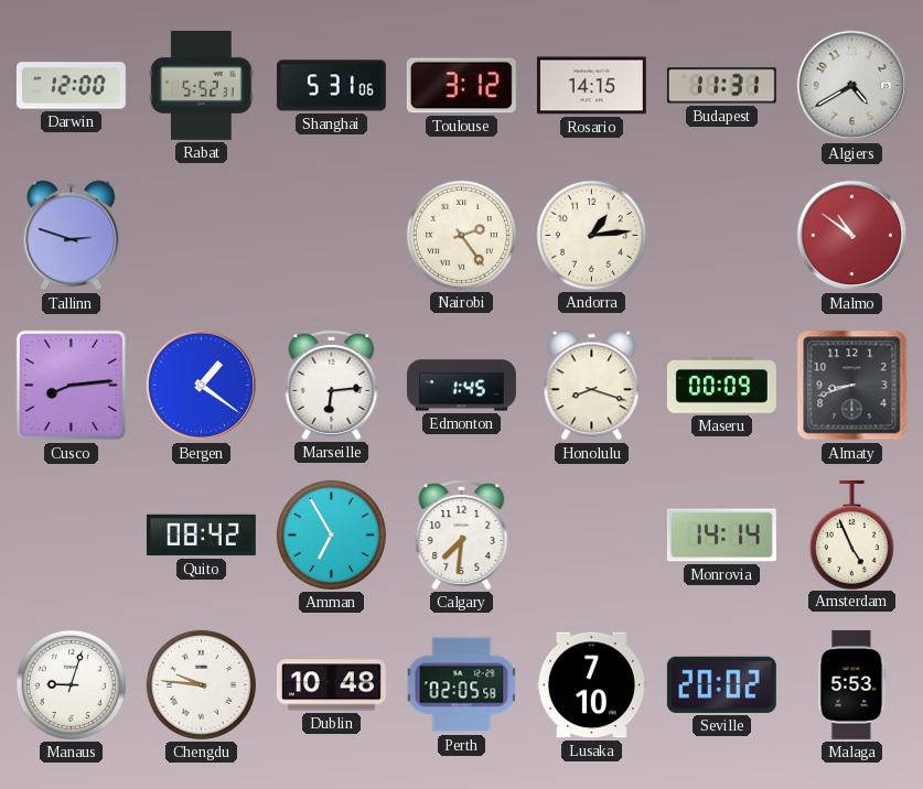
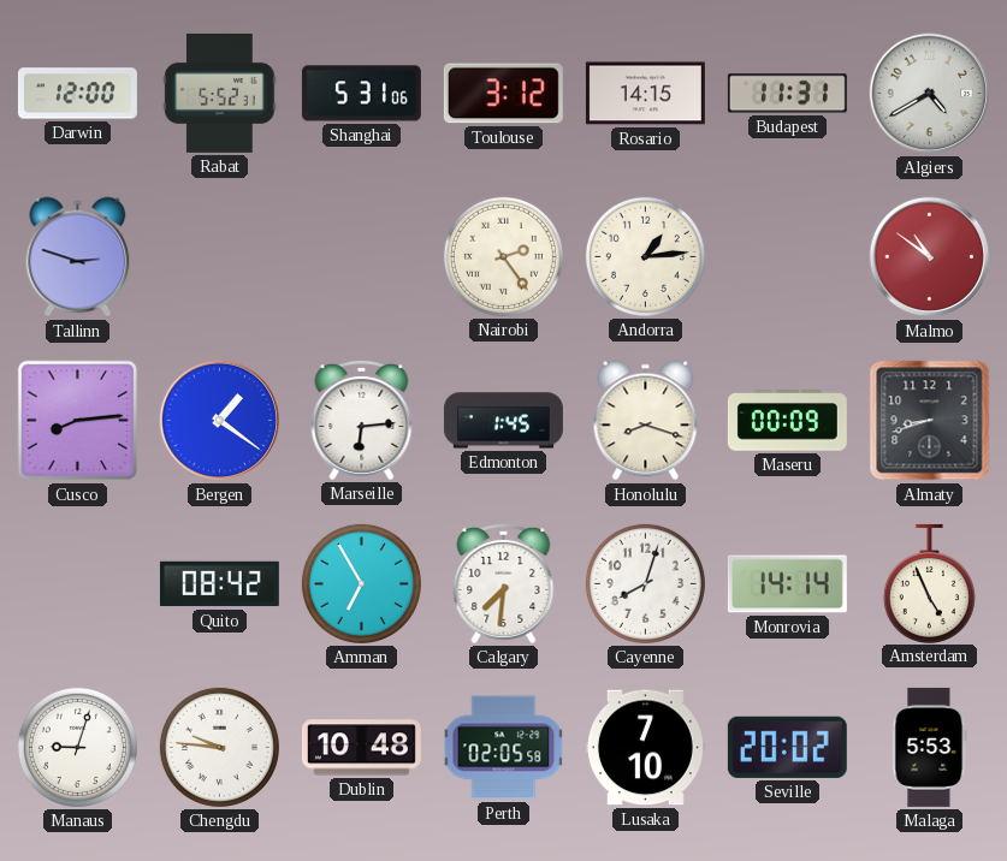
Cayenne: none -> 8:03 (645, 583)
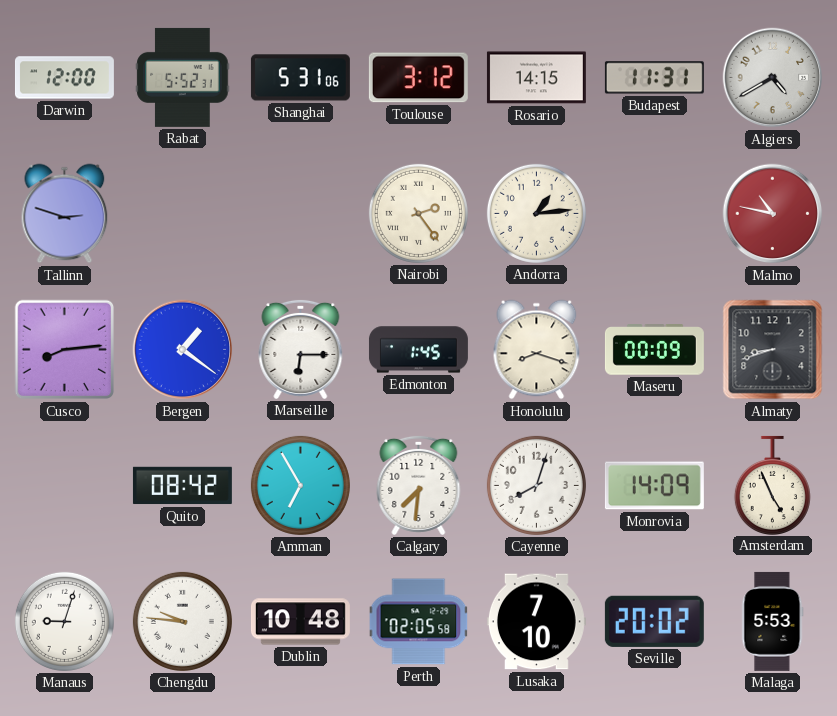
Malmo: 10:51 -> 10:47 (773, 214)
Marseille: 6:14 -> 6:15 (301, 349)
Monrovia: 14:14 -> 14:09 (654, 486)
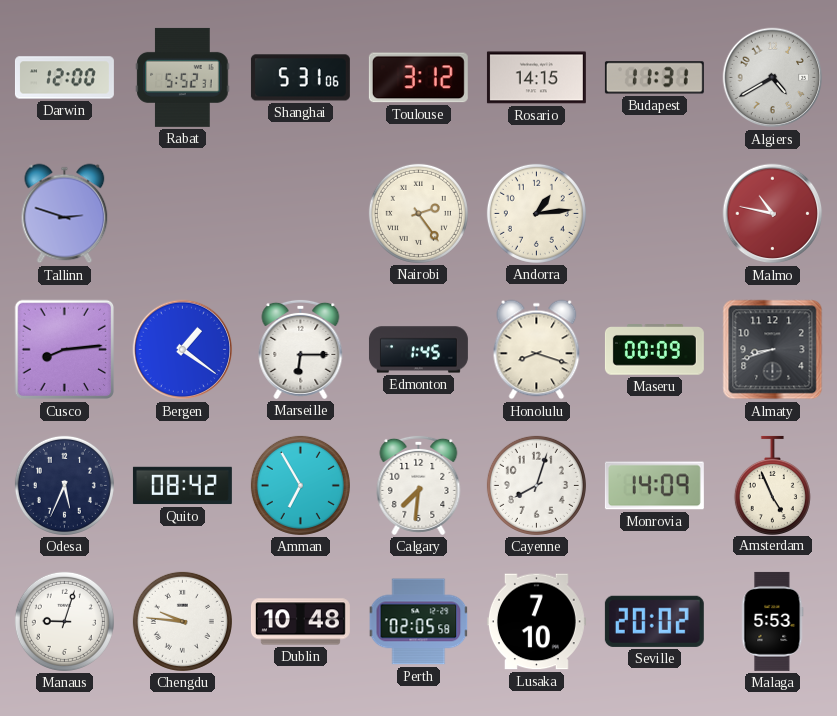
Odesa: none -> 5:34 (64, 485)
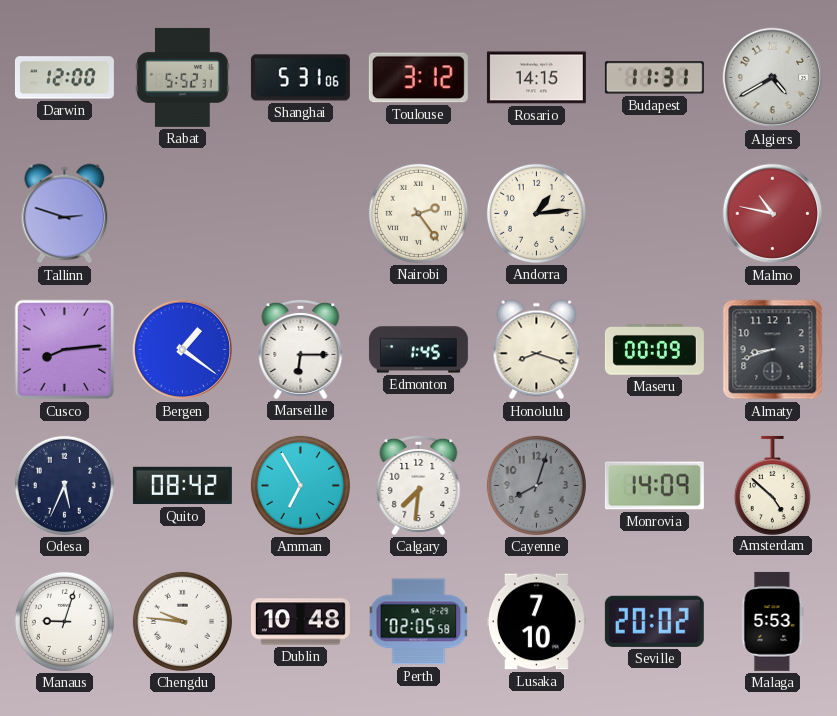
Cayenne dial: white -> grey (536, 485)
Amsterdam: 4:56 -> 4:52 (772, 485)
